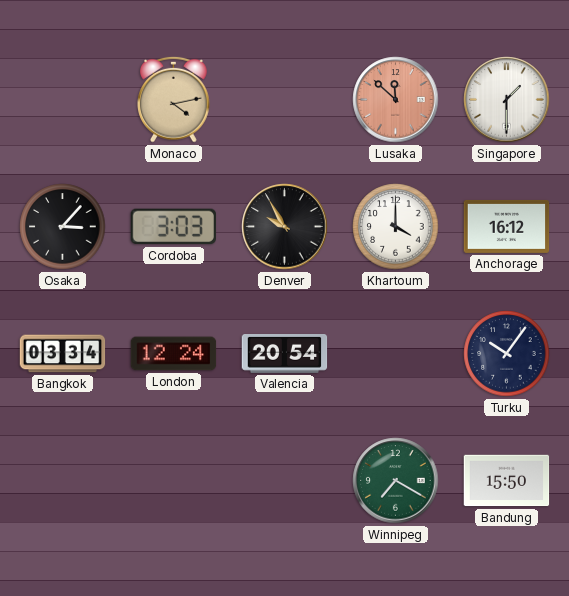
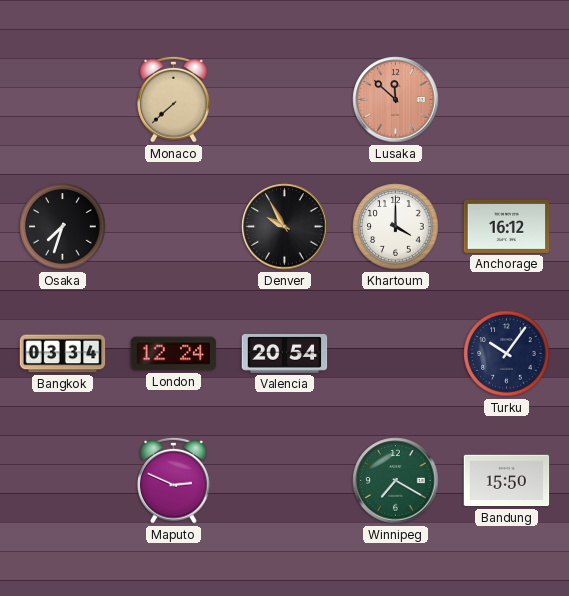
Monaco: 4:13 -> 7:38 (174, 99)
Singapore: 1:30 -> none (507, 100)
Osaka: 3:07 -> 7:33 (63, 227)
Cordoba: 3:03 -> none (173, 227)
Maputo: none -> 2:49 (174, 480)
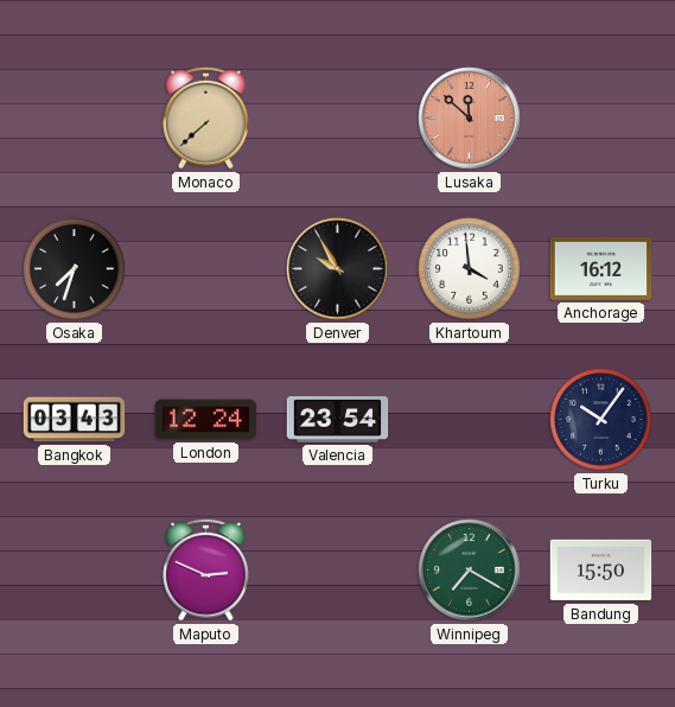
Khartoum: 4:00 -> 3:59 (470, 269)
Bangkok: 03:34 -> 03:43 (75, 420)
Valencia: 20:54 -> 23:54 (338, 420)
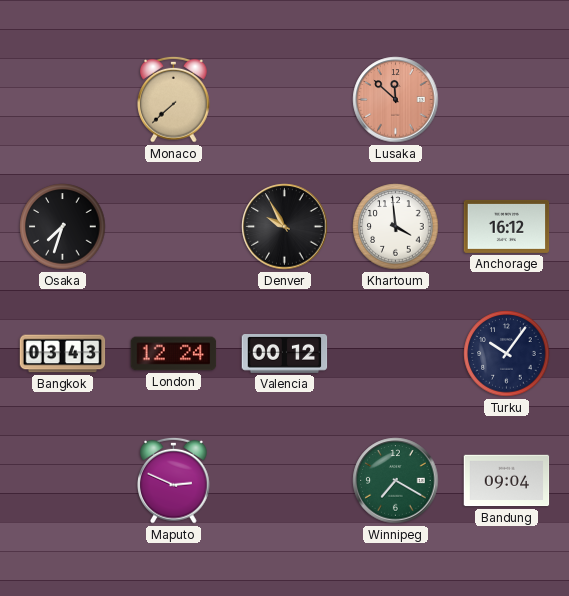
Valencia: 23:54 -> 00:12 (285, 354)
Bandung: 15:50 -> 09:04 (507, 481)
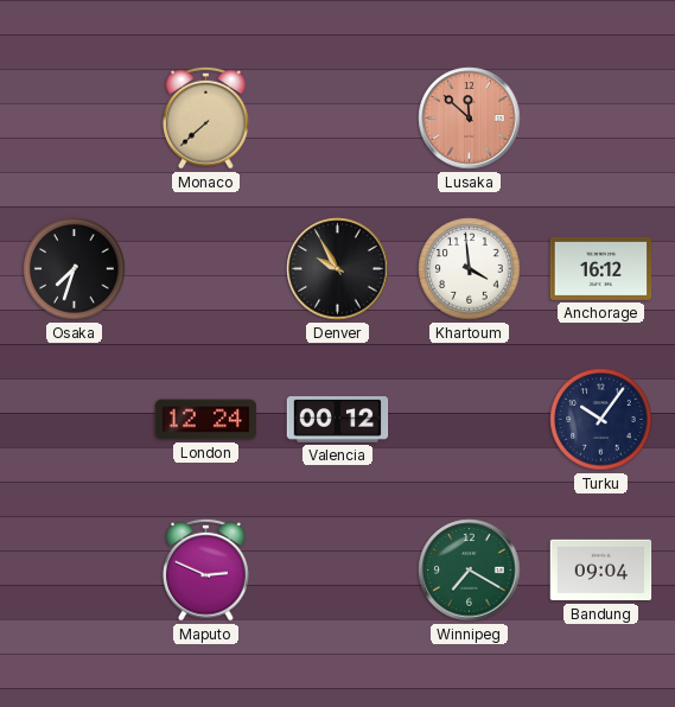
Bangkok: 03:43 -> none (63, 354)
